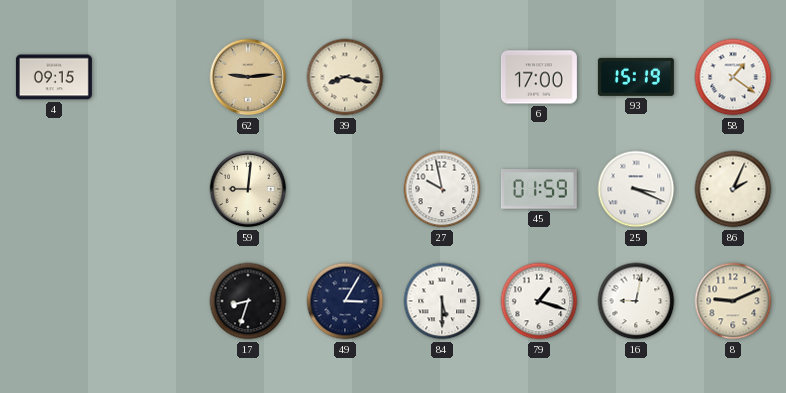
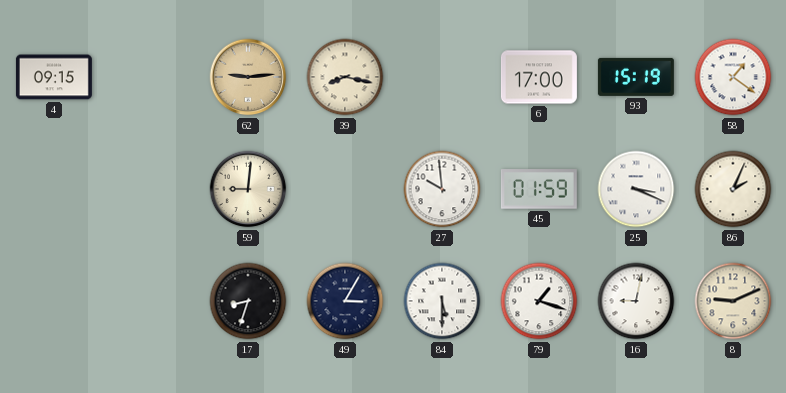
27: 9:58 -> 9:59 (442, 189)
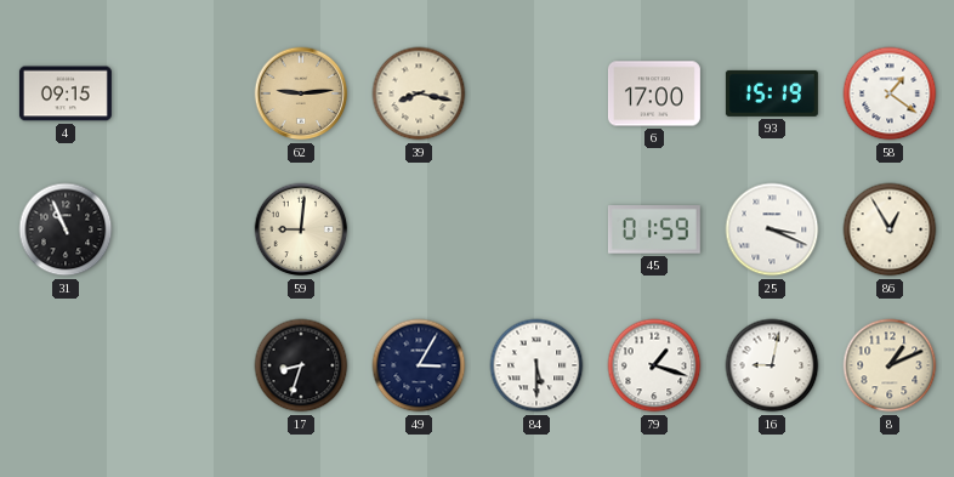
31: none -> 10:56 (66, 229)
27: 9:59 -> none (442, 189)
86: 2:04 -> 12:55 (890, 229)
8: 9:11 -> 1:11 (890, 365)
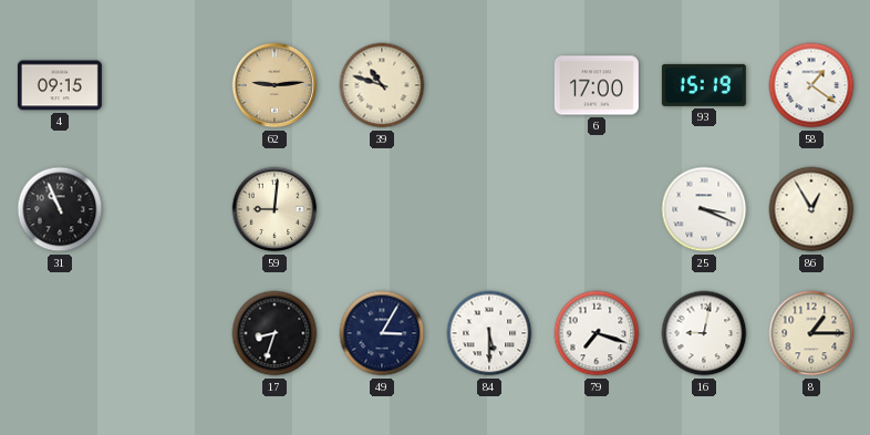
39: 8:17 -> 10:48 (382, 85)
45: 01:59 -> none (654, 229)
79: 1:18 -> 7:18 (597, 333)
8: 1:11 -> 1:15 (811, 333)
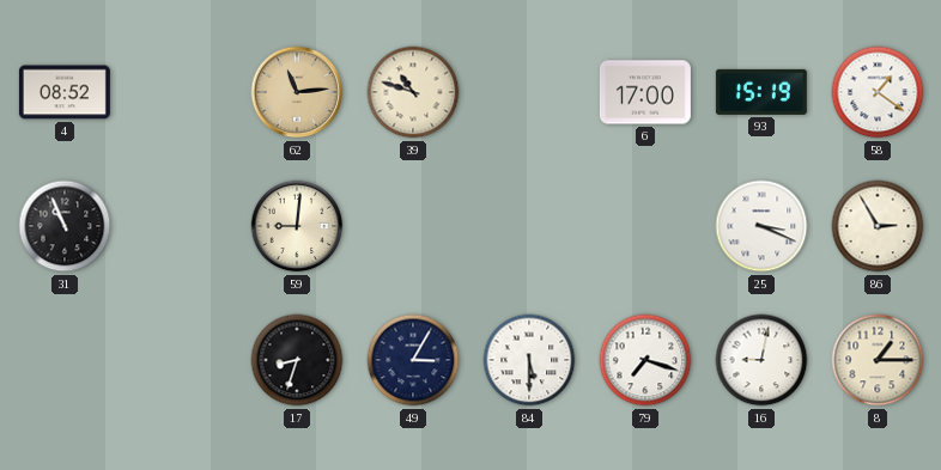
4: 09:15 -> 08:52 (65, 92)
62: 9:14 -> 11:14 (297, 92)
86: 12:55 -> 2:55 (878, 226)
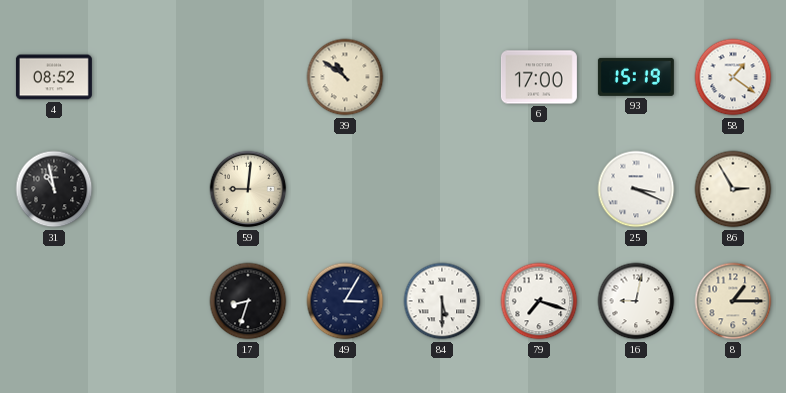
62: 11:14 -> none (297, 92)
39: 10:48 -> 10:51 (345, 77)
31: 10:56 -> 10:58 (54, 189)
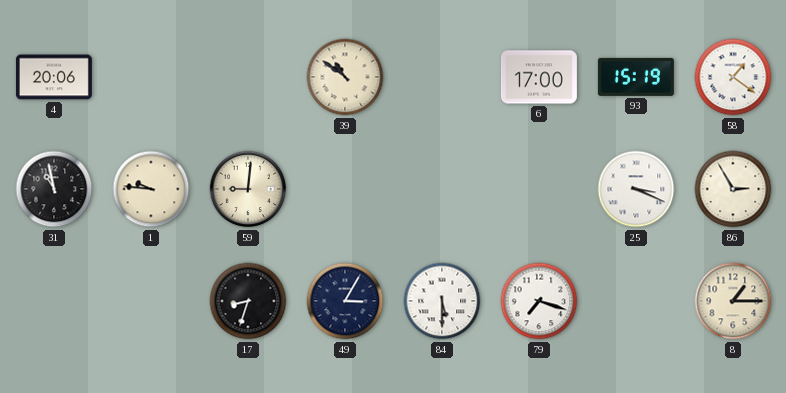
4: 08:52 -> 20:06 (54, 77)
1: none -> 9:46 (151, 189)
16: 9:02 -> none (636, 301)
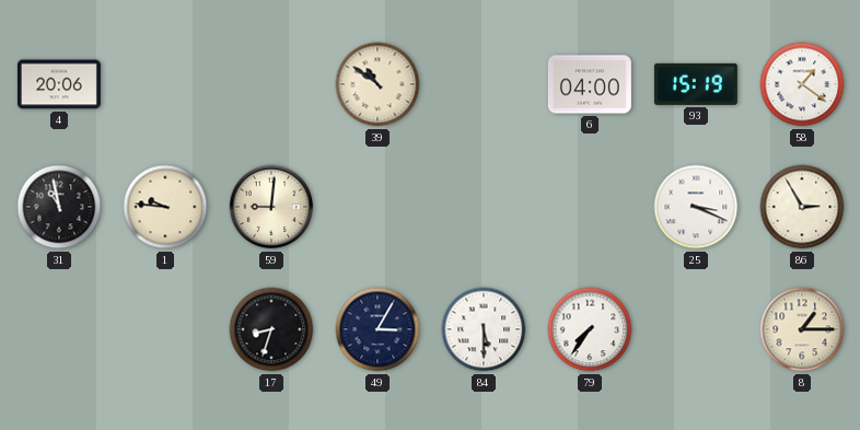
6: 17:00 -> 04:00 (590, 84)
79: 7:18 -> 7:36 (590, 329)
